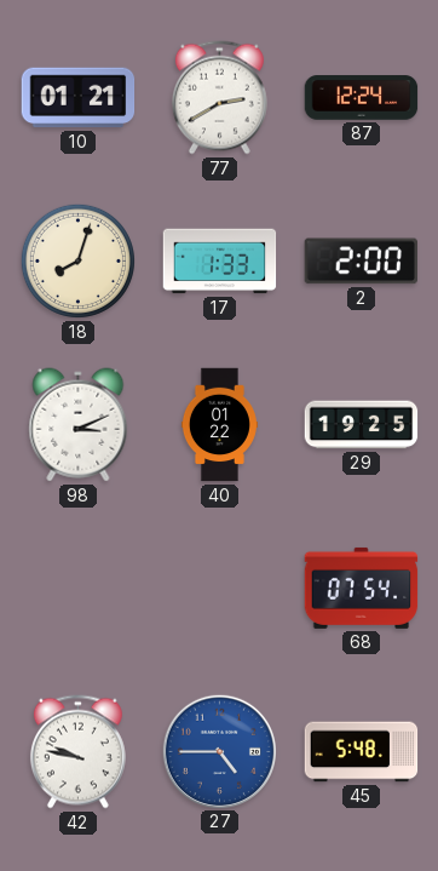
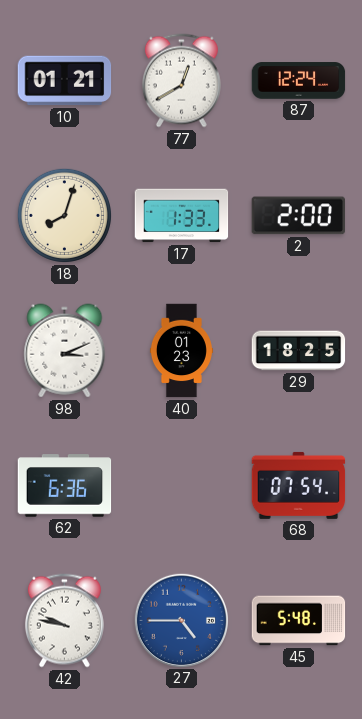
77: 2:40 -> 12:40 (181, 81)
40: 01:22 -> 01:23 (181, 351)
29: 19:25 -> 18:25 (299, 351)
62: none -> 6:36 (65, 486)
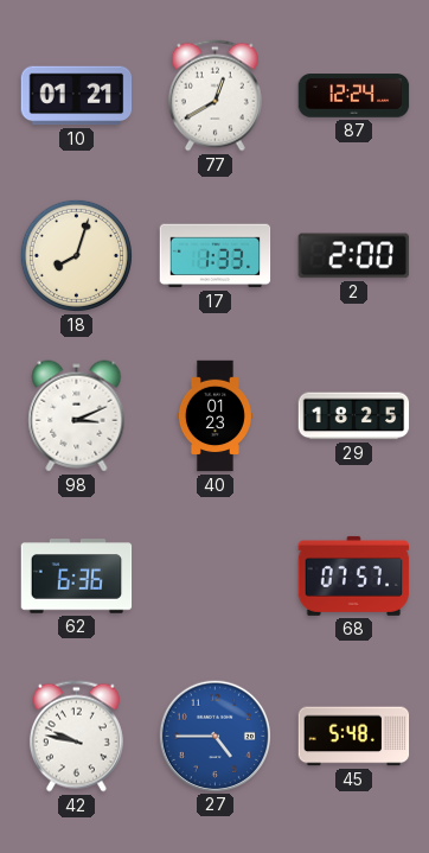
68: 07:54 -> 07:57 (354, 575)
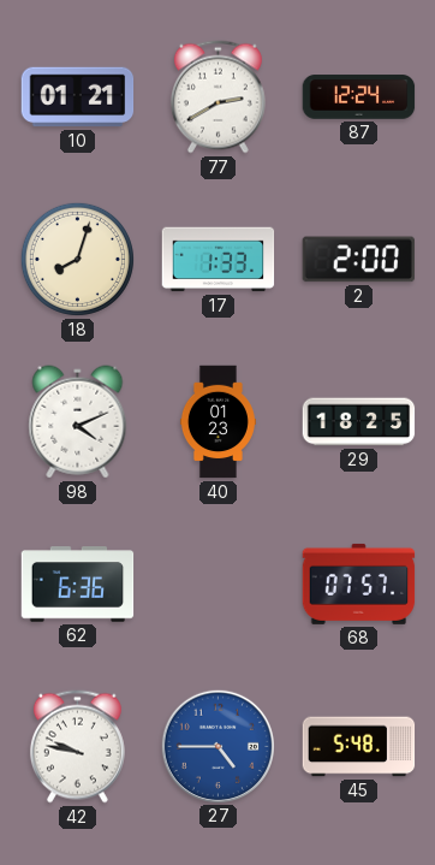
77: 12:40 -> 2:40 (218, 97)
98: 3:11 -> 4:11 (78, 422)
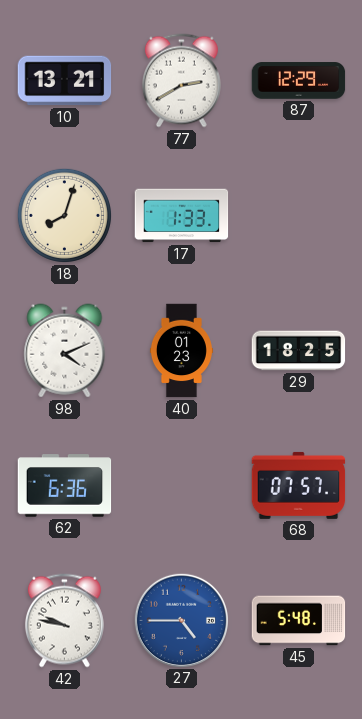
10: 01:21 -> 13:21 (65, 81)
87: 12:24 -> 12:29 (299, 81)
2: 2:00 -> none (358, 260)
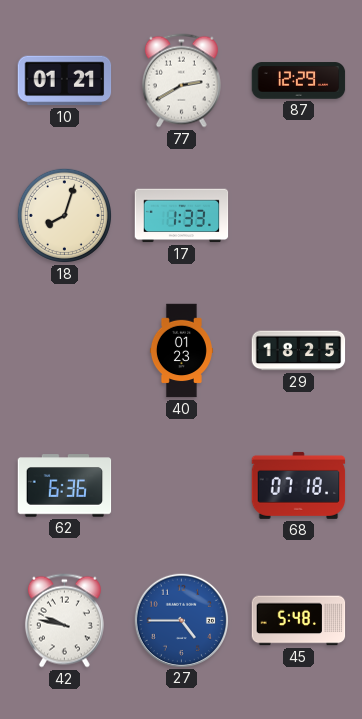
10: 13:21 -> 01:21 (65, 81)
98: 4:11 -> none (65, 351)
68: 07:57 -> 07:18 (299, 485)
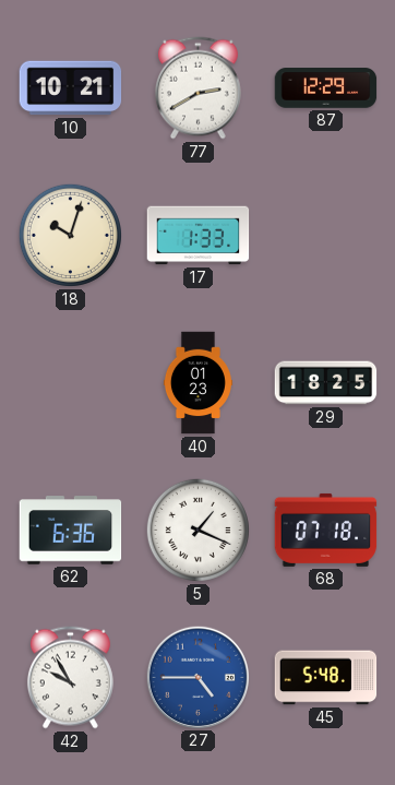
10: 01:21 -> 10:21 (71, 88)
18: 8:03 -> 10:03 (70, 235)
5: none -> 1:19 (197, 530)
42: 9:47 -> 9:55 (70, 678)
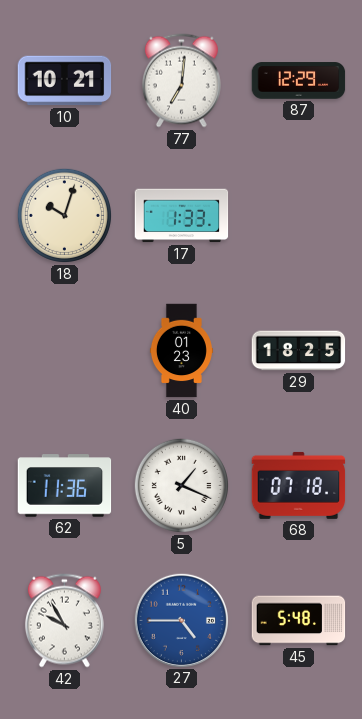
77: 2:40 -> 7:01 (181, 81)
62: 6:36 -> 11:36 (65, 486)
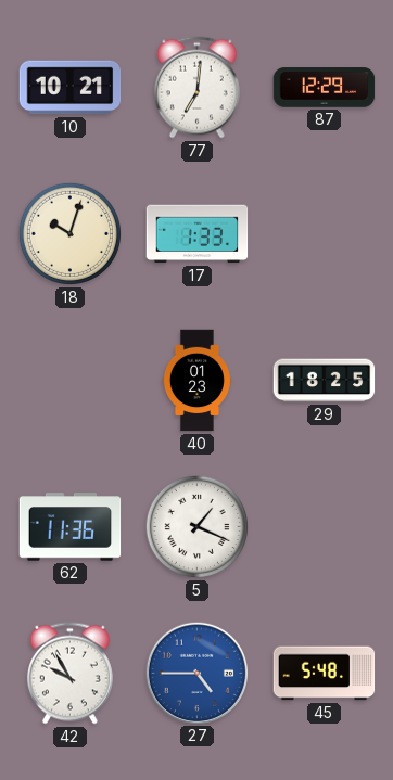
68: 07:18 -> none (299, 485)
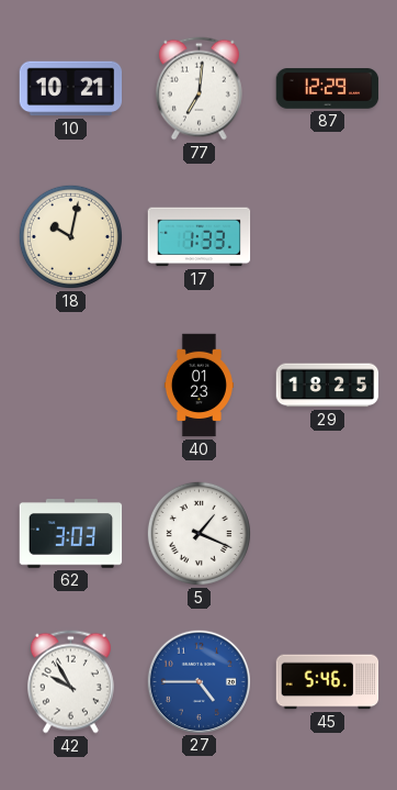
18: 10:03 -> 10:02 (70, 236)
62: 11:36 -> 3:03 (71, 534)
45: 5:48 -> 5:46 (328, 682)
